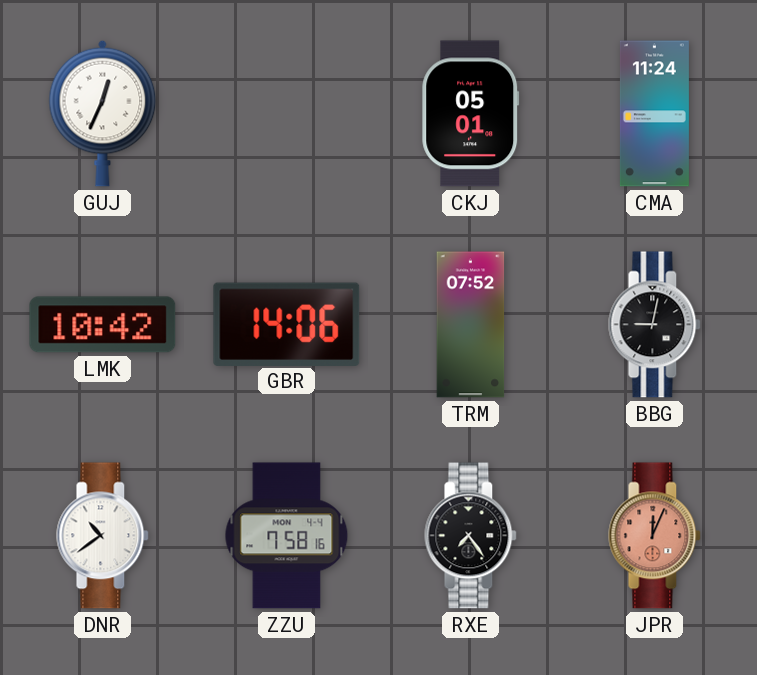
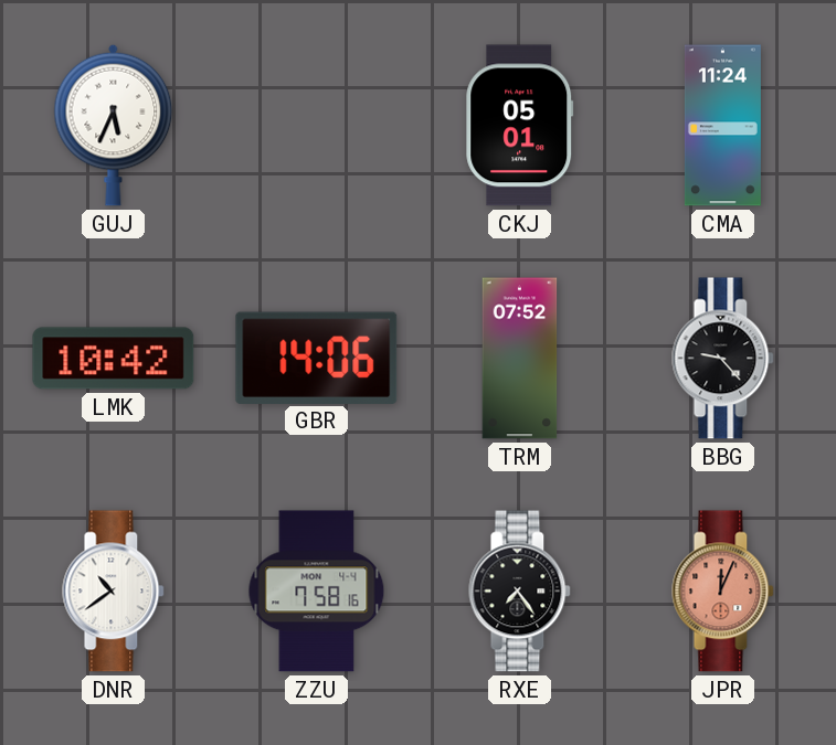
GUJ: 12:34 -> 5:34 (114, 125)
BBG: 9:02 -> 9:23 (723, 359)
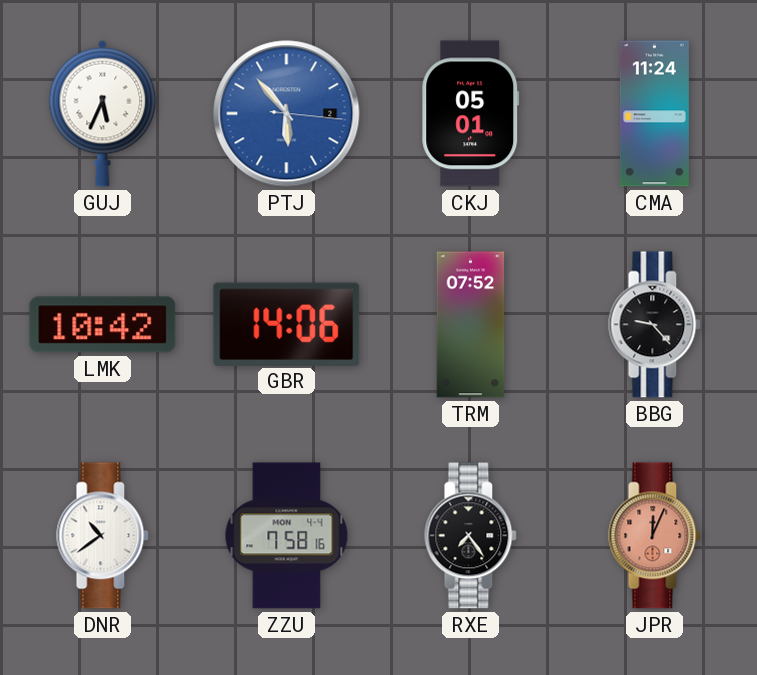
PTJ: none -> 5:53 (287, 114)
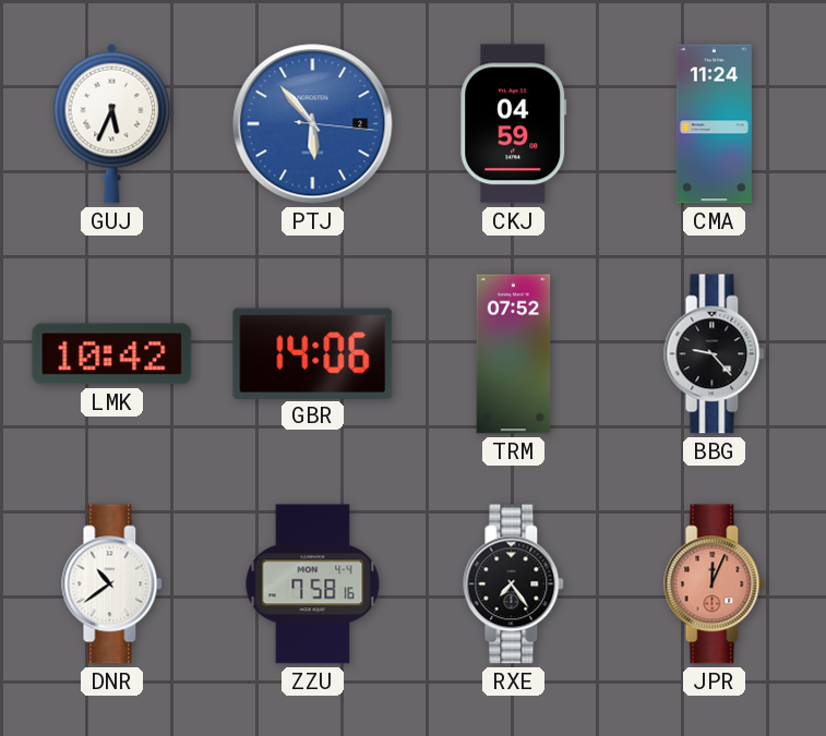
CKJ: 05:01 -> 04:59 (514, 124)
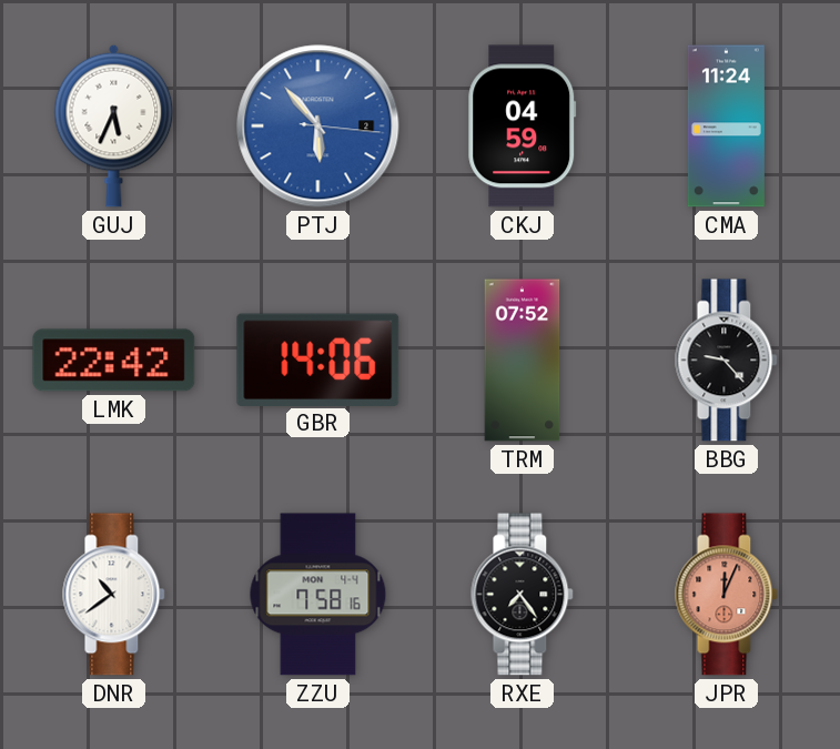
LMK: 10:42 -> 22:42 (114, 361)
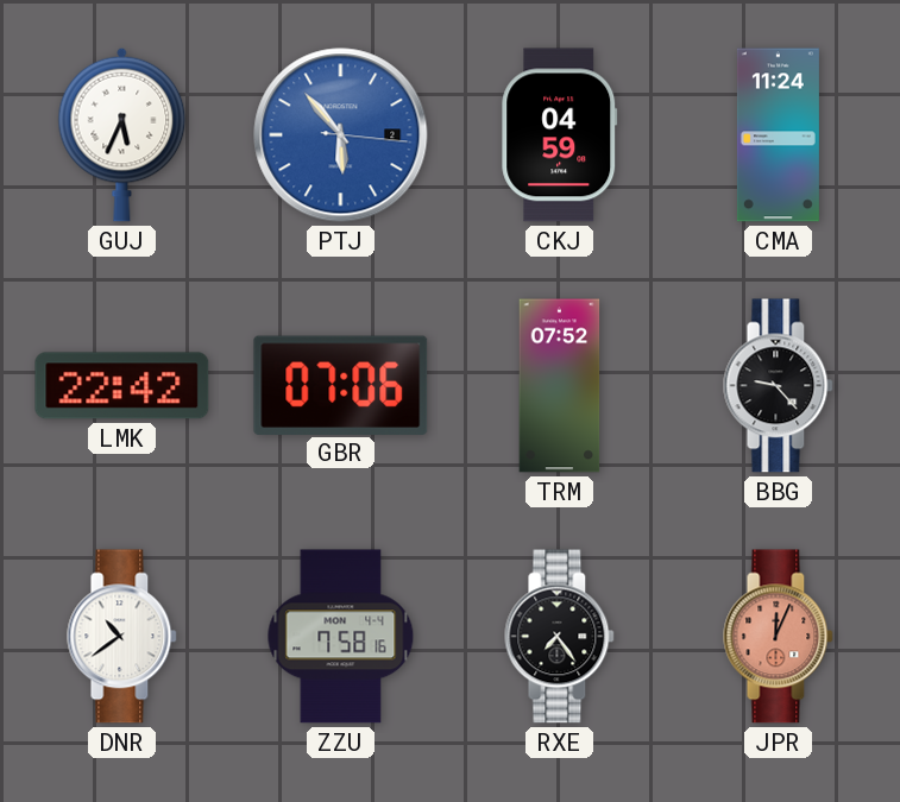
GBR: 14:06 -> 07:06 (341, 385)
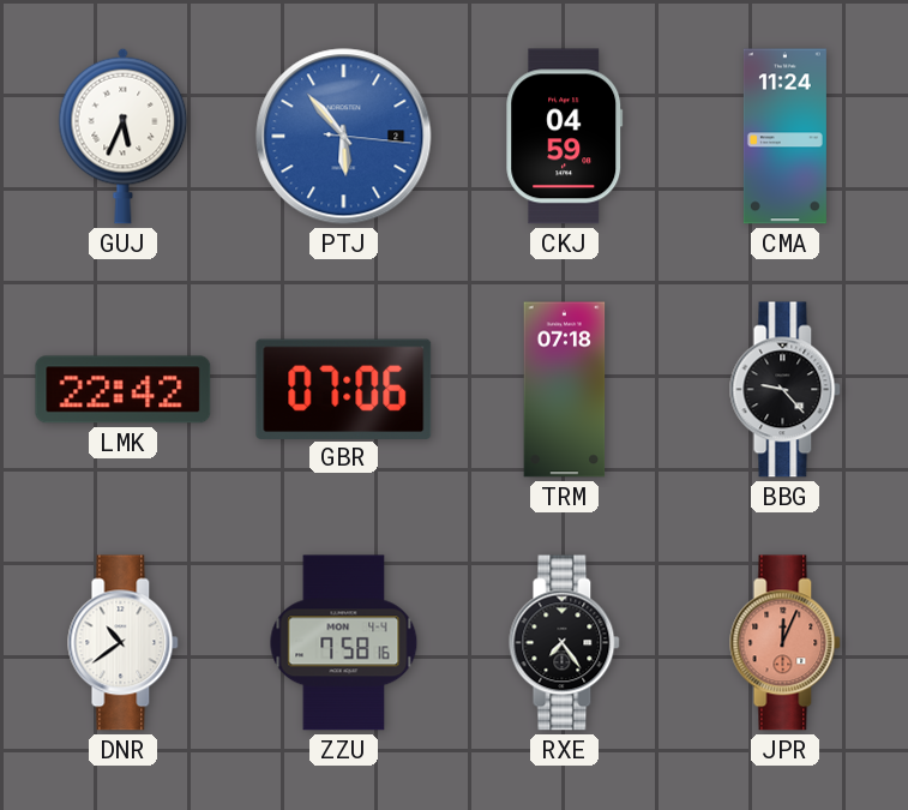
TRM: 07:52 -> 07:18 (565, 390)
